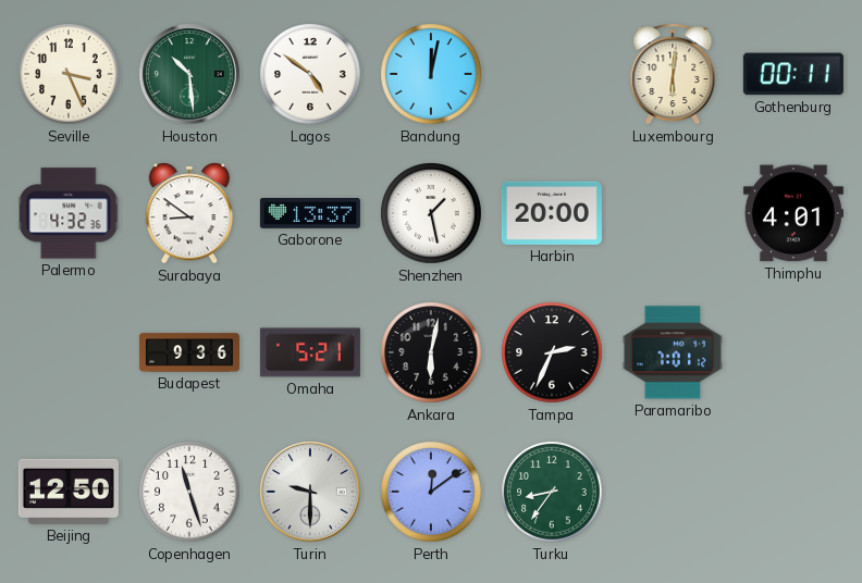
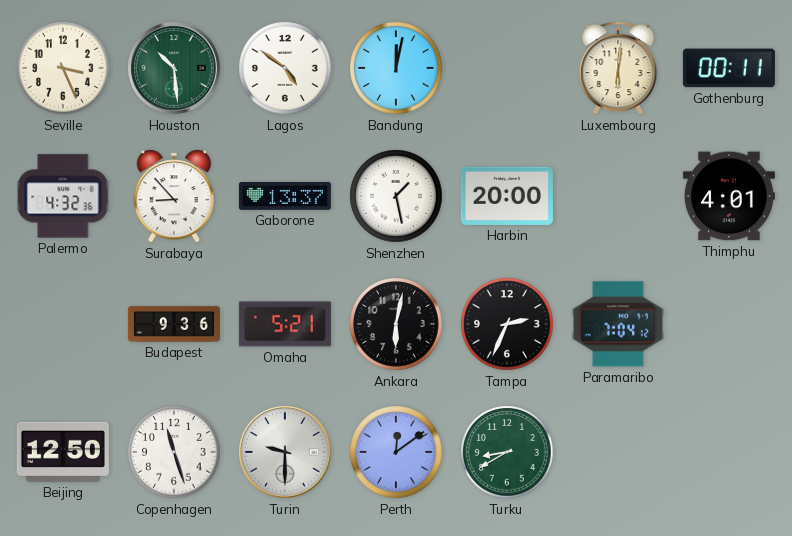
Surabaya: 8:51 -> 8:53 (174, 196)
Paramaribo: 7:01 -> 7:04 (618, 324)
Turku: 8:36 -> 8:40 (507, 452)
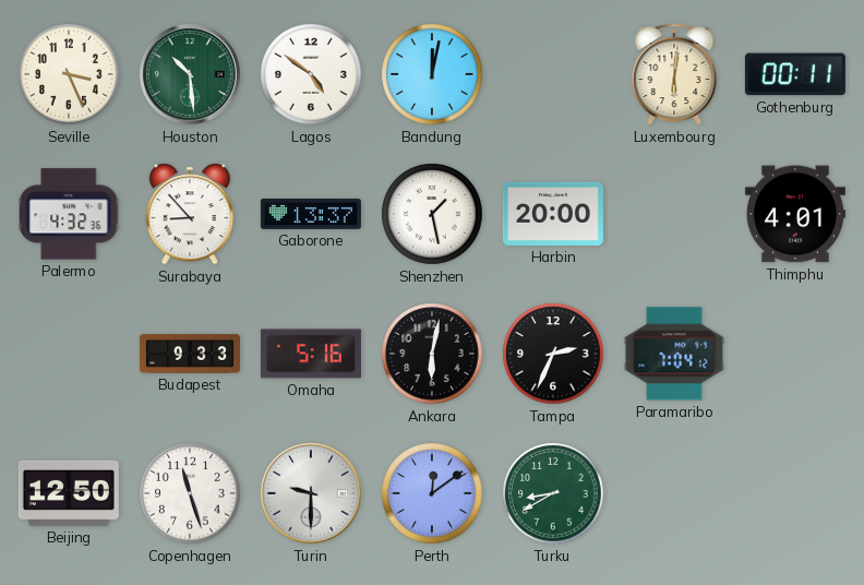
Budapest: 9:36 -> 9:33 (190, 354)
Omaha: 5:21 -> 5:16 (311, 354)
